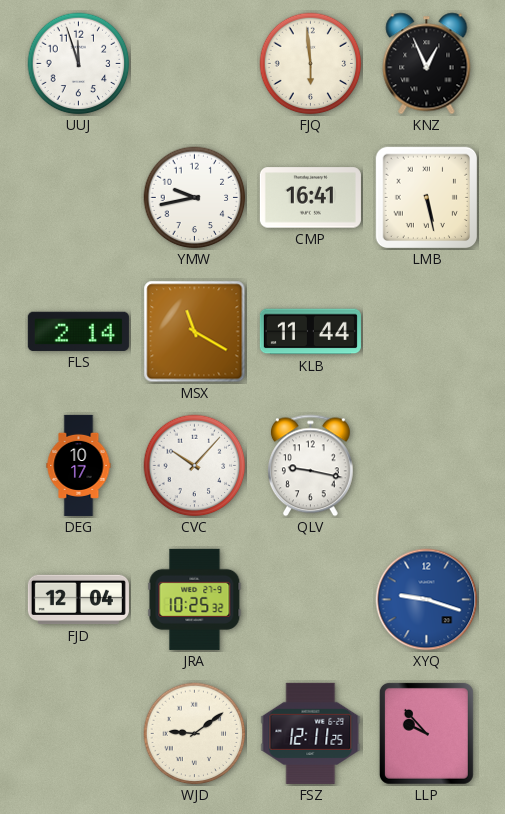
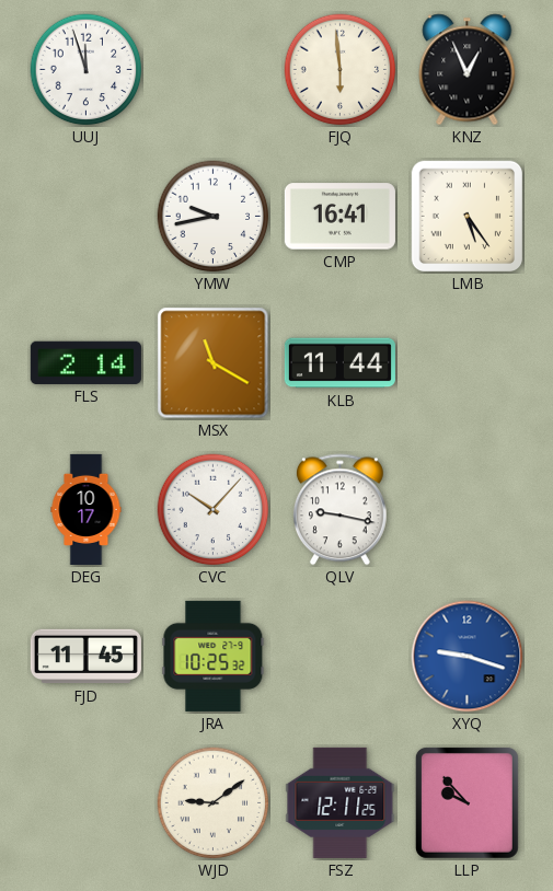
LMB: 5:28 -> 5:24 (468, 217)
FJD: 12:04 -> 11:45 (85, 657)
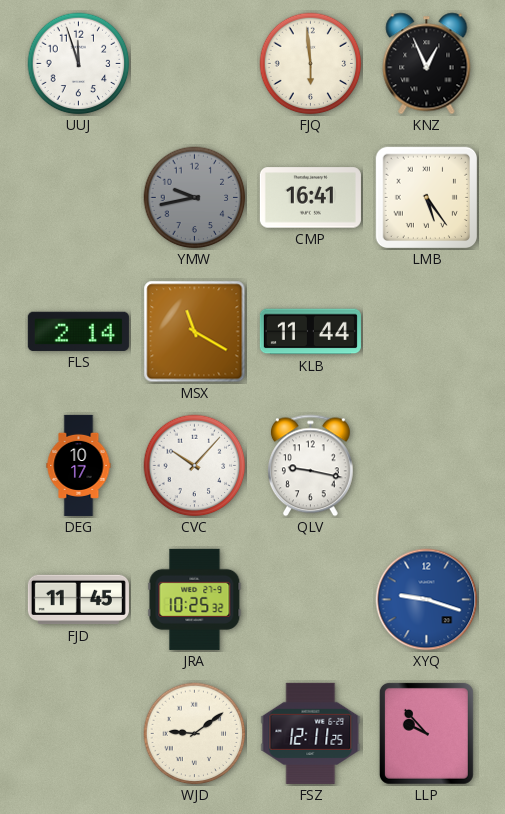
YMW dial: white -> grey (195, 198)
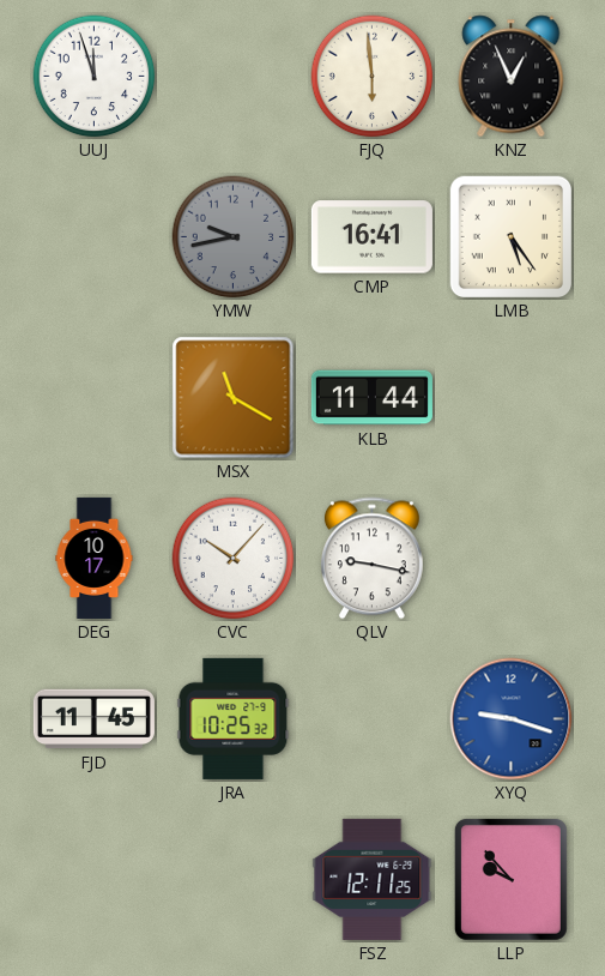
FLS: 2:14 -> none (78, 331)
WJD: 9:09 -> none (195, 734)
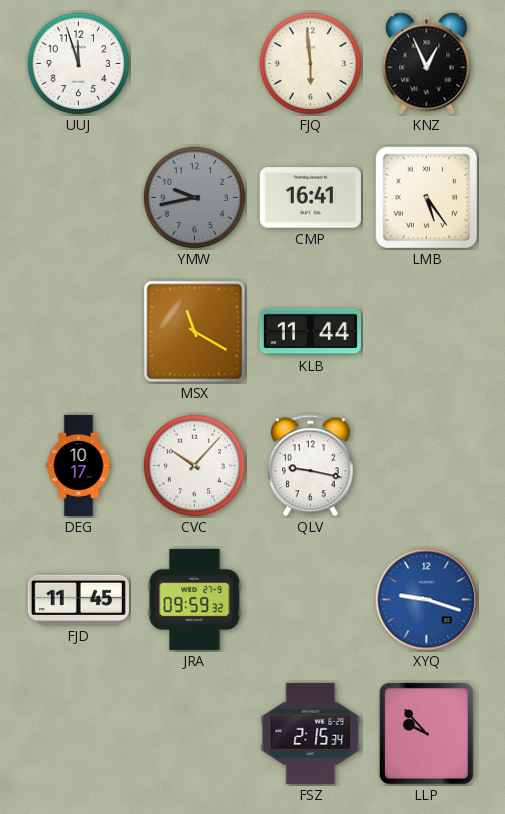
JRA: 10:25 -> 09:59 (195, 599)
FSZ: 12:11 -> 2:15 (311, 733)
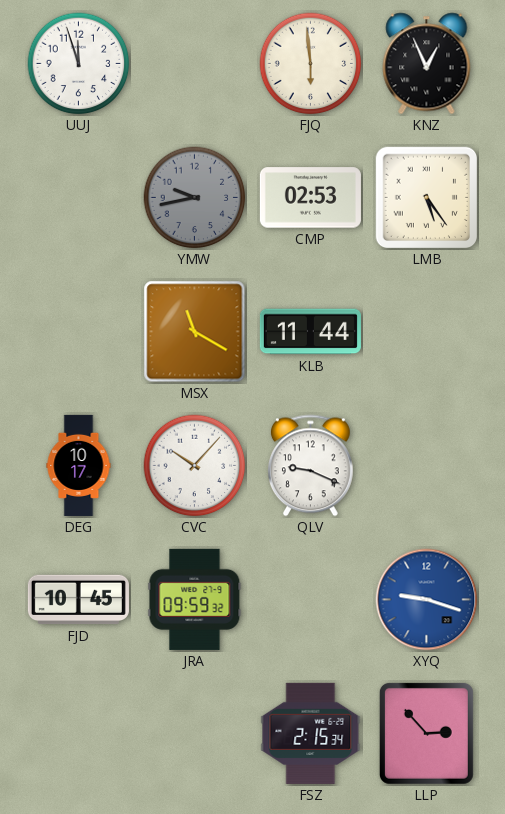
CMP: 16:41 -> 02:53 (310, 198)
QLV: 9:17 -> 9:19 (310, 466)
FJD: 11:45 -> 10:45 (78, 600)
LLP: 9:53 -> 2:53 (426, 733)
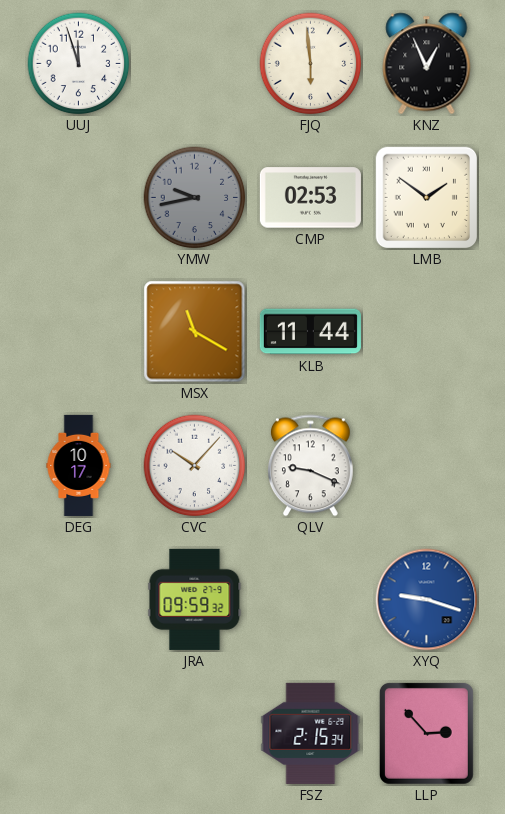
LMB: 5:24 -> 1:51 (427, 198)
FJD: 10:45 -> none (78, 600)
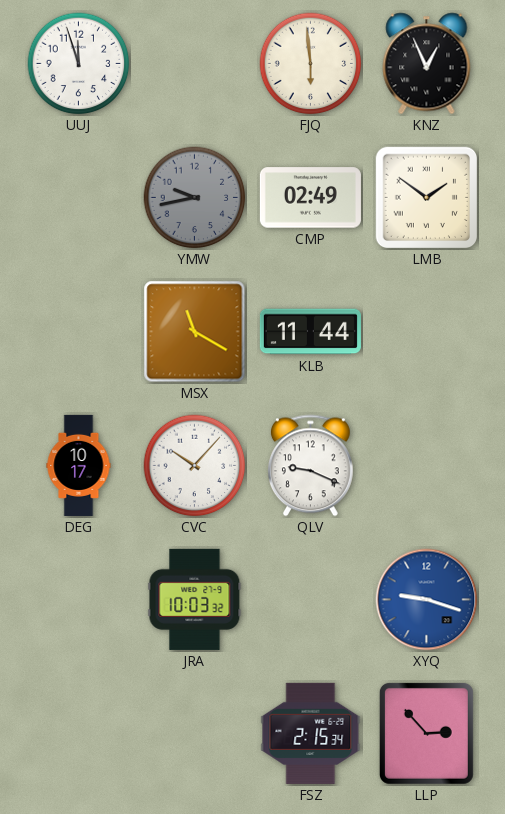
CMP: 02:53 -> 02:49 (310, 198)
JRA: 09:59 -> 10:03 (195, 599)
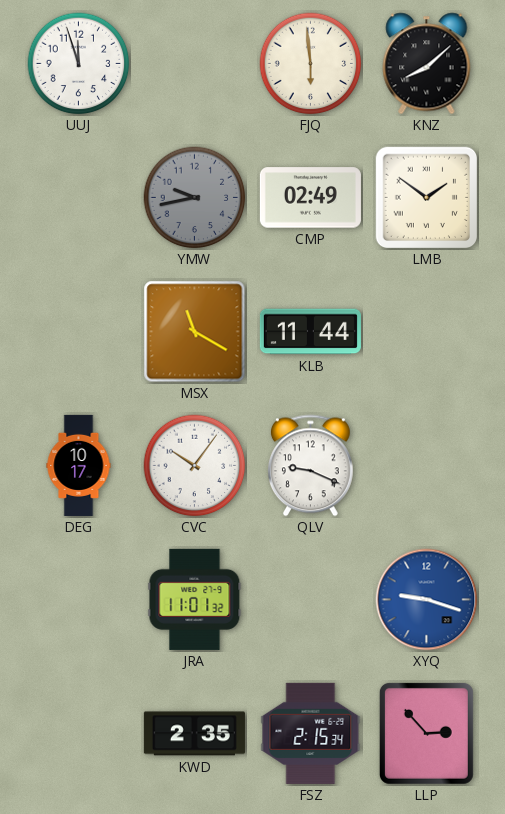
KNZ: 12:56 -> 8:08 (427, 64)
CVC: 10:07 -> 10:06 (195, 466)
JRA: 10:03 -> 11:01 (195, 599)
KWD: none -> 2:35 (194, 734)
